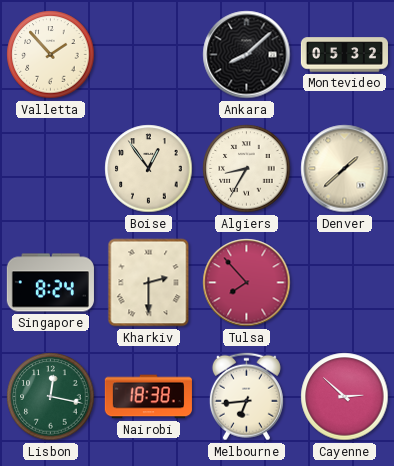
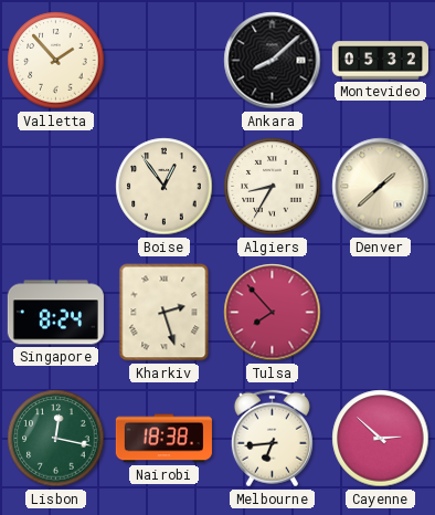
Kharkiv: 2:30 -> 2:27 (165, 313)
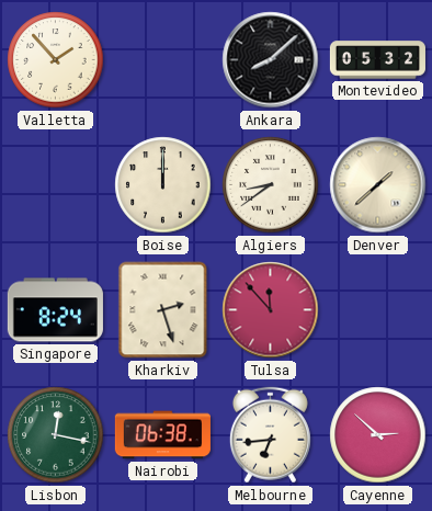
Boise: 12:54 -> 12:00 (163, 185)
Algiers: 8:35 -> 8:39 (271, 185)
Tulsa: 7:53 -> 11:53 (271, 310)
Nairobi: 18:38 -> 06:38 (162, 435)
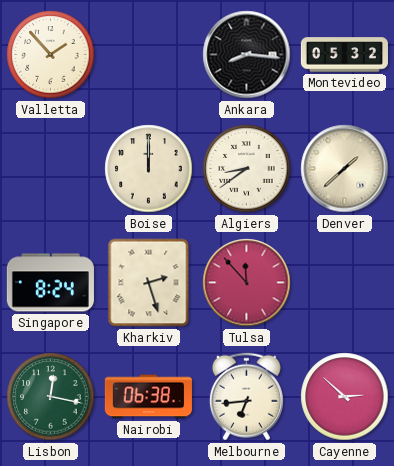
Ankara: 8:08 -> 8:16 (247, 55)
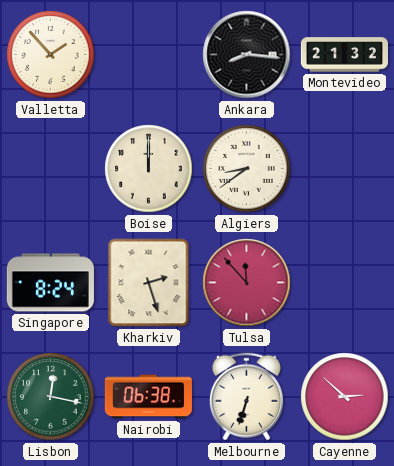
Montevideo: 05:32 -> 21:32 (344, 55)
Denver: 1:38 -> none (345, 169)
Melbourne: 6:44 -> 6:33 (246, 397)
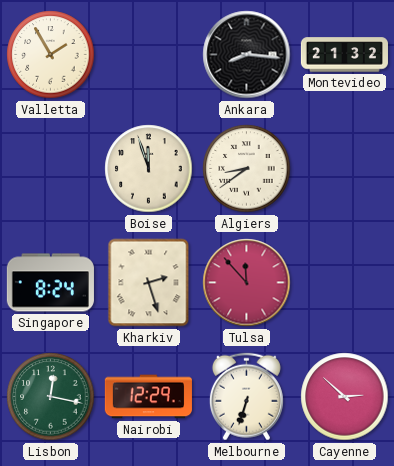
Valletta: 1:53 -> 1:55 (51, 55)
Boise: 12:00 -> 11:57 (149, 169)
Nairobi: 06:38 -> 12:29 (148, 397)
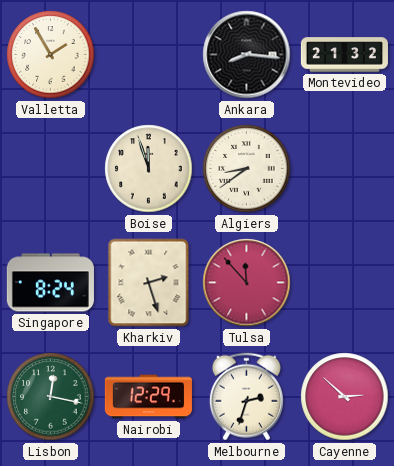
Melbourne: 6:33 -> 2:33 (246, 397)
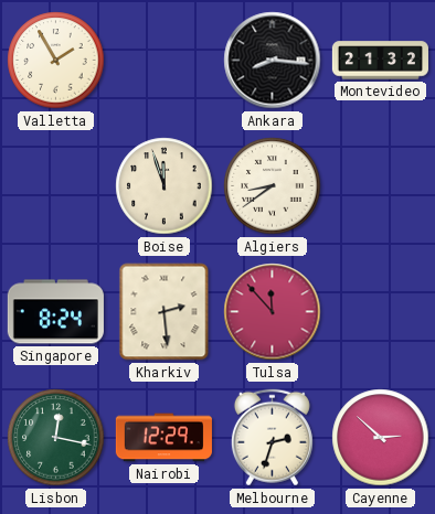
Kharkiv: 2:27 -> 2:29 (165, 312)
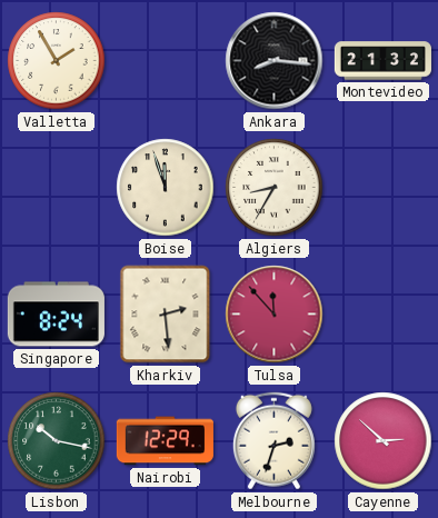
Algiers: 8:39 -> 8:35 (275, 188)
Lisbon: 12:17 -> 10:17 (57, 441)
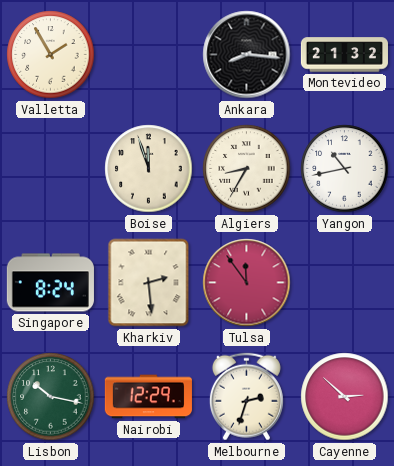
Yangon: none -> 10:43 (345, 169)
Tulsa: 11:53 -> 11:54 (247, 283)
